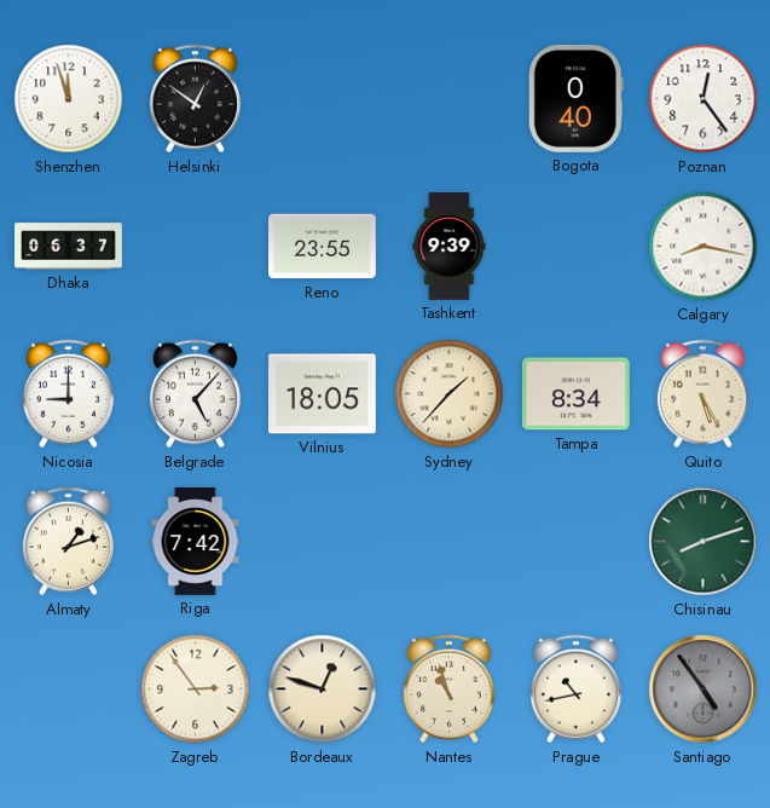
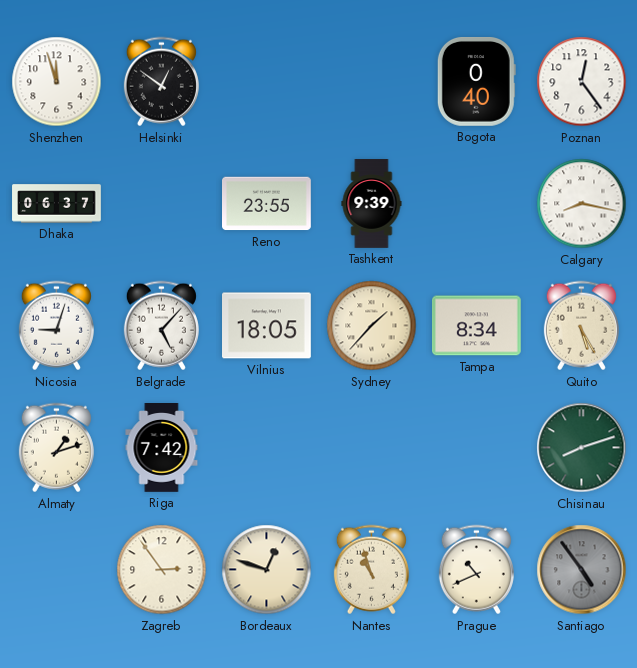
Nicosia: 9:00 -> 9:03 (56, 326)
Prague: 10:43 -> 10:41 (476, 570)
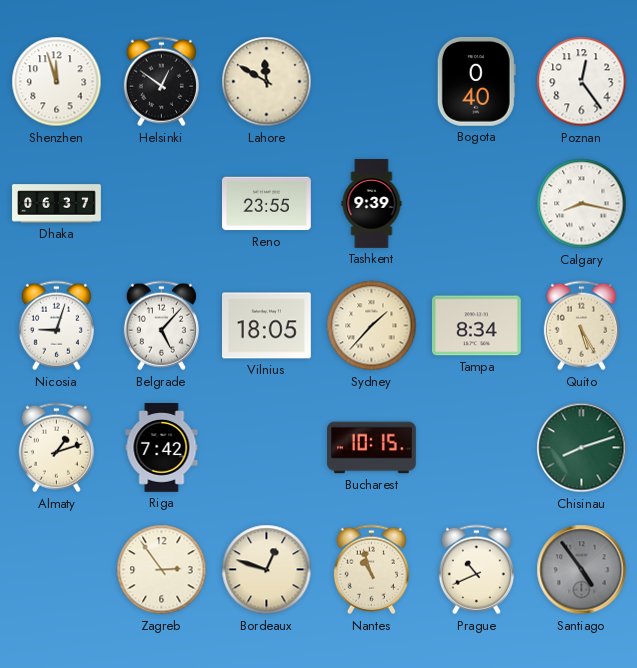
Lahore: none -> 11:50 (267, 82)
Bucharest: none -> 10:15 (372, 448)
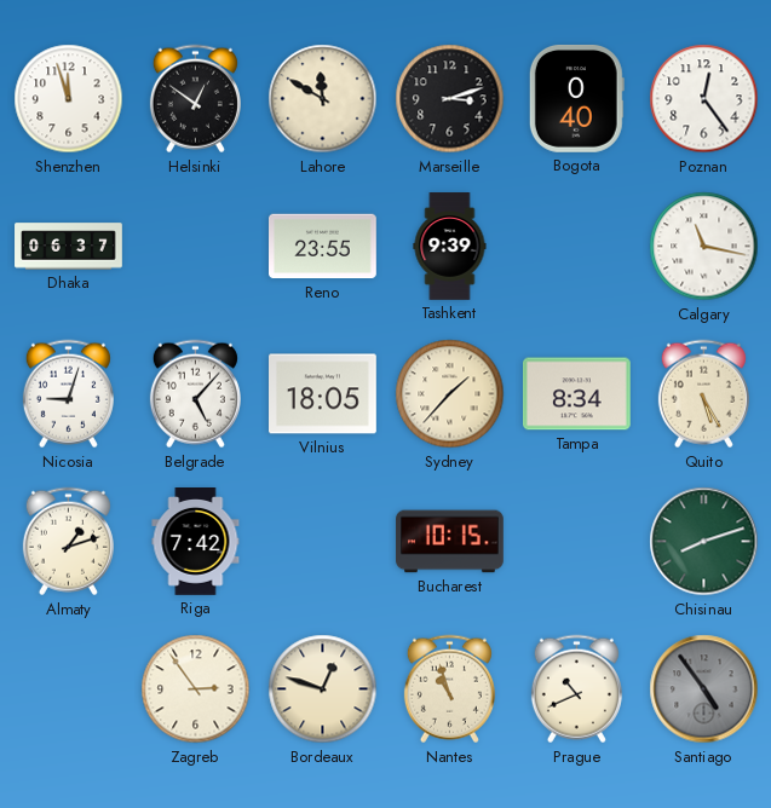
Marseille: none -> 3:12 (450, 99)
Calgary: 8:17 -> 11:17 (704, 247)
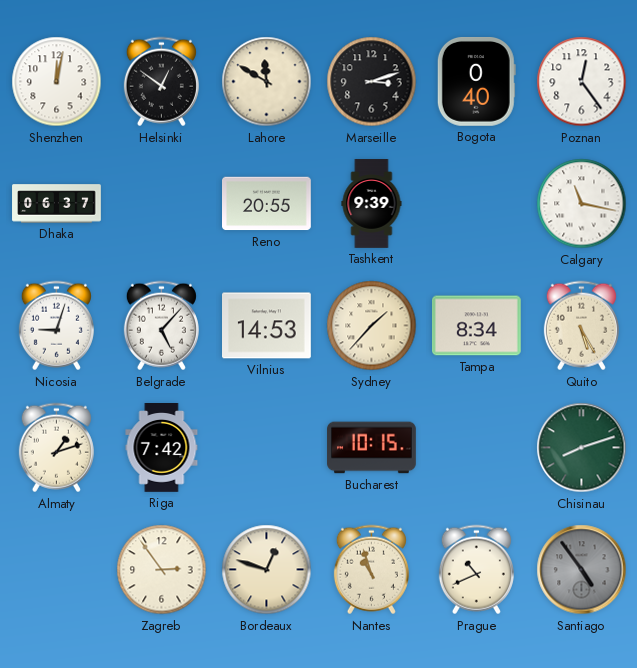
Shenzhen: 11:57 -> 12:02 (57, 82)
Reno: 23:55 -> 20:55 (267, 204)
Vilnius: 18:05 -> 14:53 (267, 326)
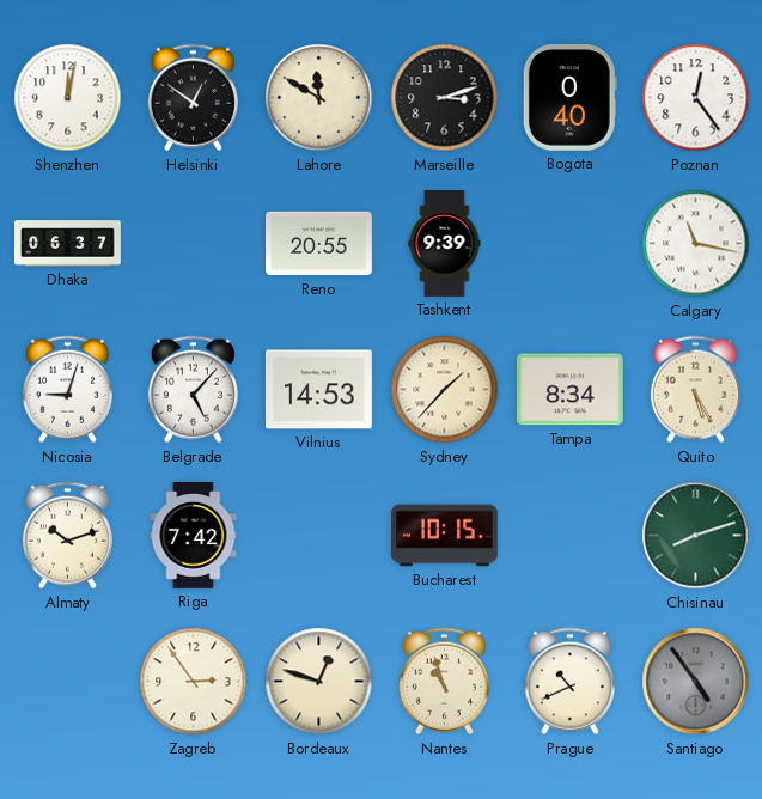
Almaty: 1:12 -> 10:12 (67, 536)
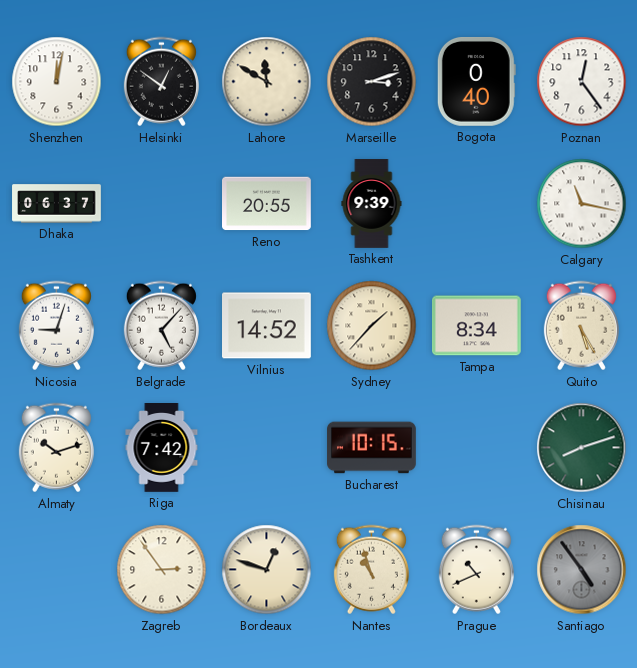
Vilnius: 14:53 -> 14:52 (267, 326)
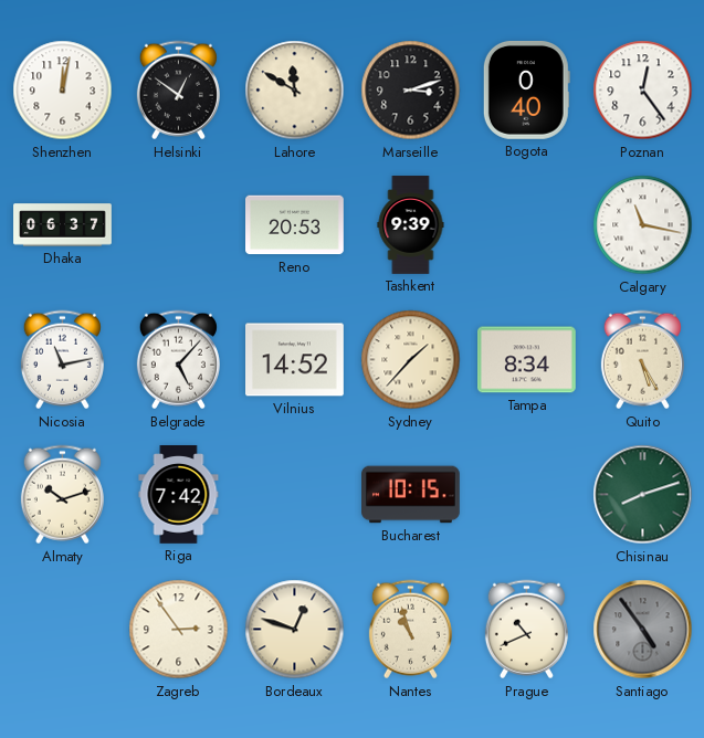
Reno: 20:55 -> 20:53 (295, 225)
Nicosia: 9:03 -> 11:13 (62, 360)
